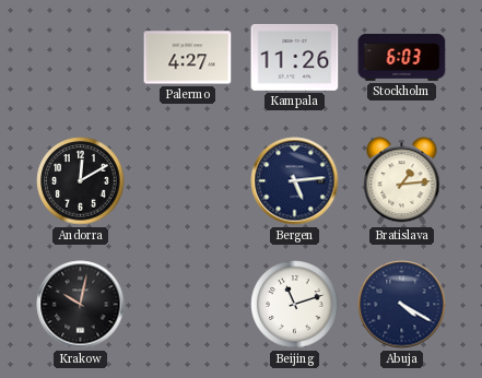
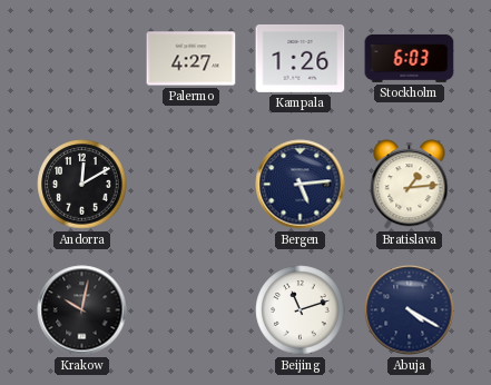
Kampala: 11:26 -> 1:26 (301, 58)
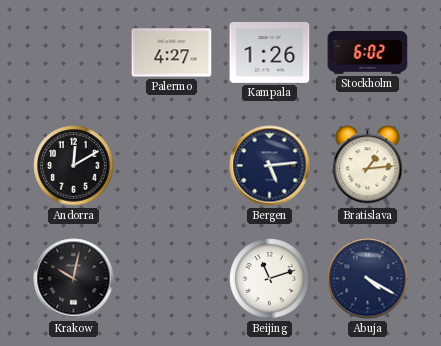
Stockholm: 6:03 -> 6:02 (368, 52)
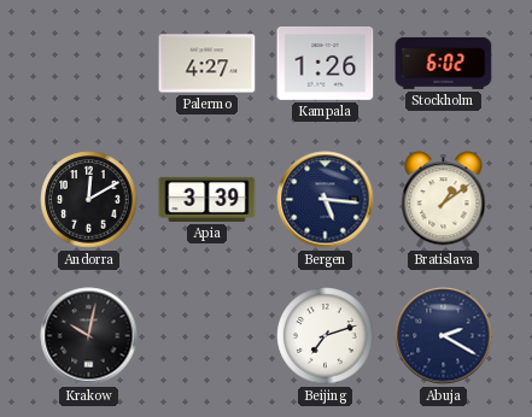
Apia: none -> 3:39 (207, 199)
Bergen: 5:14 -> 5:16 (326, 200)
Bratislava: 1:14 -> 1:09 (444, 200)
Beijing: 11:12 -> 7:12 (326, 336)
Abuja: 4:20 -> 2:20 (444, 336)
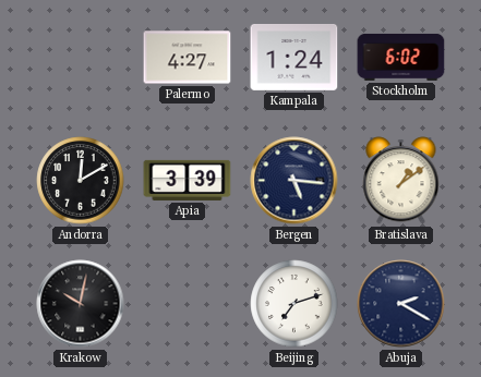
Kampala: 1:26 -> 1:24 (294, 57)
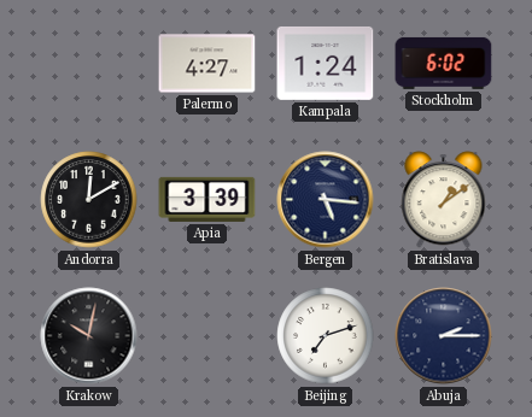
Abuja: 2:20 -> 2:15 (444, 336)
